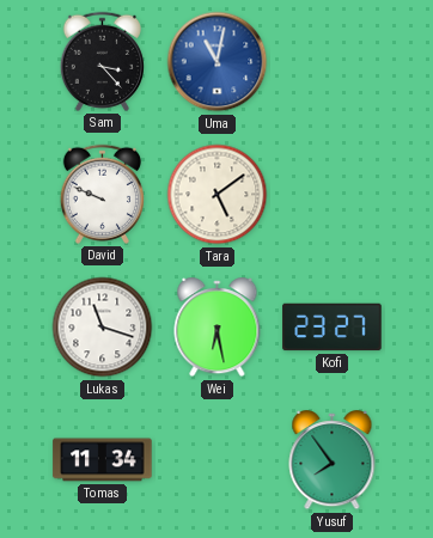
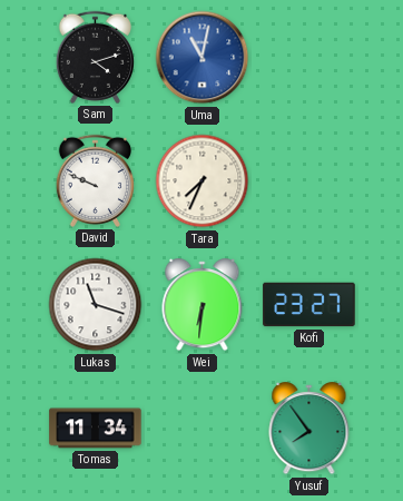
Sam: 3:23 -> 4:12 (95, 57)
Tara: 5:09 -> 7:34 (203, 181)
Wei: 6:28 -> 6:31 (203, 305)
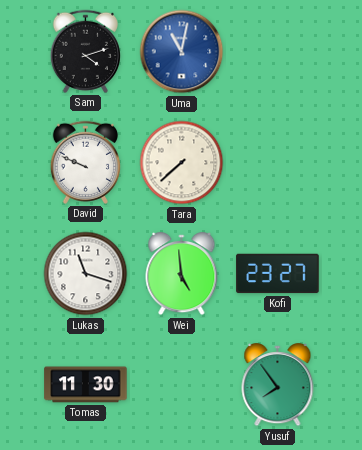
Tara: 7:34 -> 7:38 (182, 163)
Wei: 6:31 -> 4:59 (182, 274)
Tomas: 11:34 -> 11:30 (86, 385)
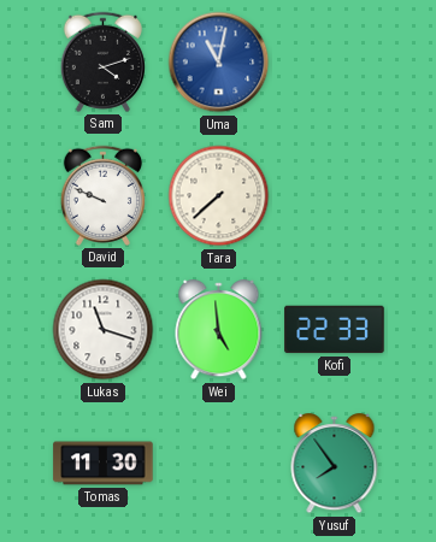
Kofi: 23:27 -> 22:33 (335, 330)
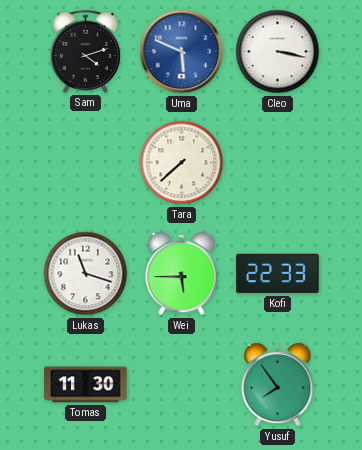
Uma: 11:02 -> 5:49 (182, 52)
Cleo: none -> 3:17 (278, 52)
David: 9:49 -> none (102, 195)
Wei: 4:59 -> 5:45 (182, 274)
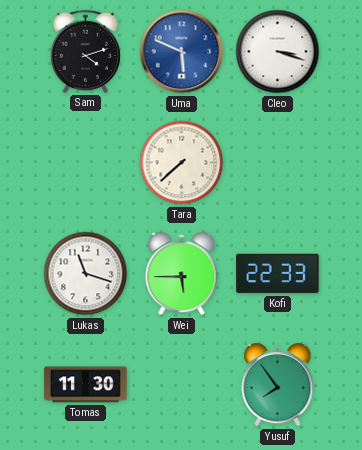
Cleo: 3:17 -> 3:18 (278, 52)
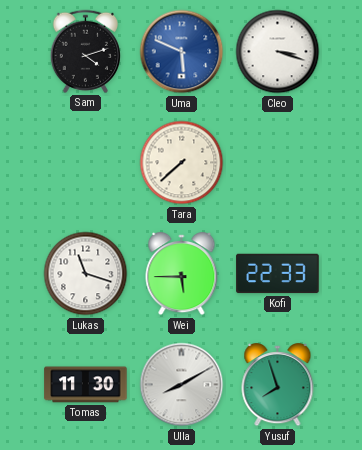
Ulla: none -> 8:10 (182, 385)
Yusuf: 7:54 -> 7:57 (278, 385)
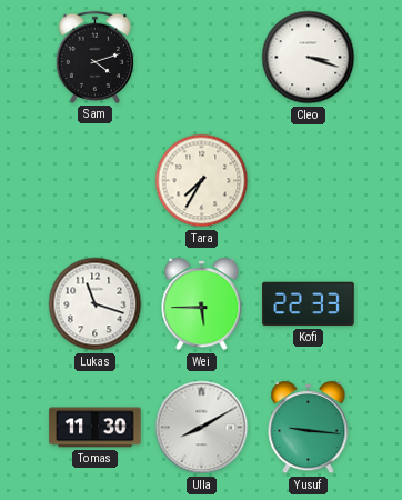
Uma: 5:49 -> none (182, 52)
Tara: 7:38 -> 7:35 (202, 181)
Yusuf: 7:57 -> 9:16 (309, 428)
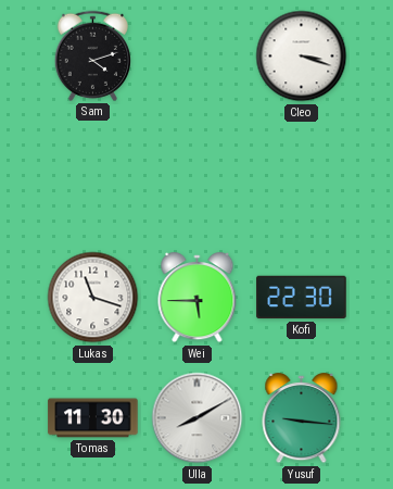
Tara: 7:35 -> none (202, 181)
Kofi: 22:33 -> 22:30 (302, 298)
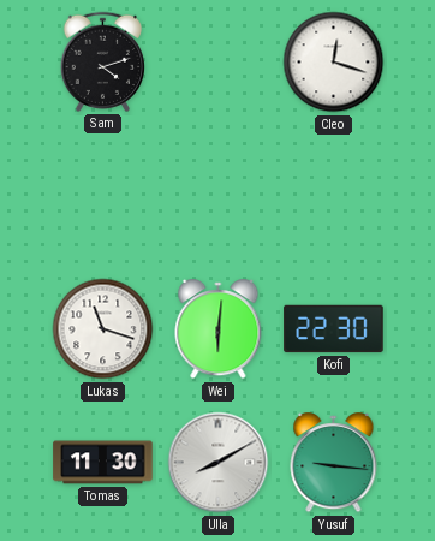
Cleo: 3:18 -> 12:18 (334, 63)
Wei: 5:45 -> 6:01 (219, 329)
